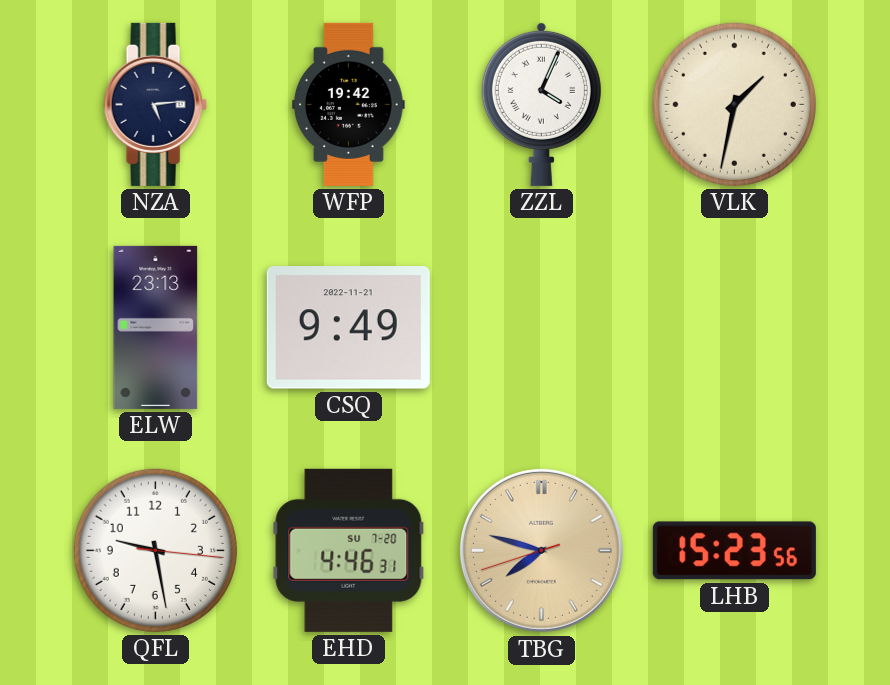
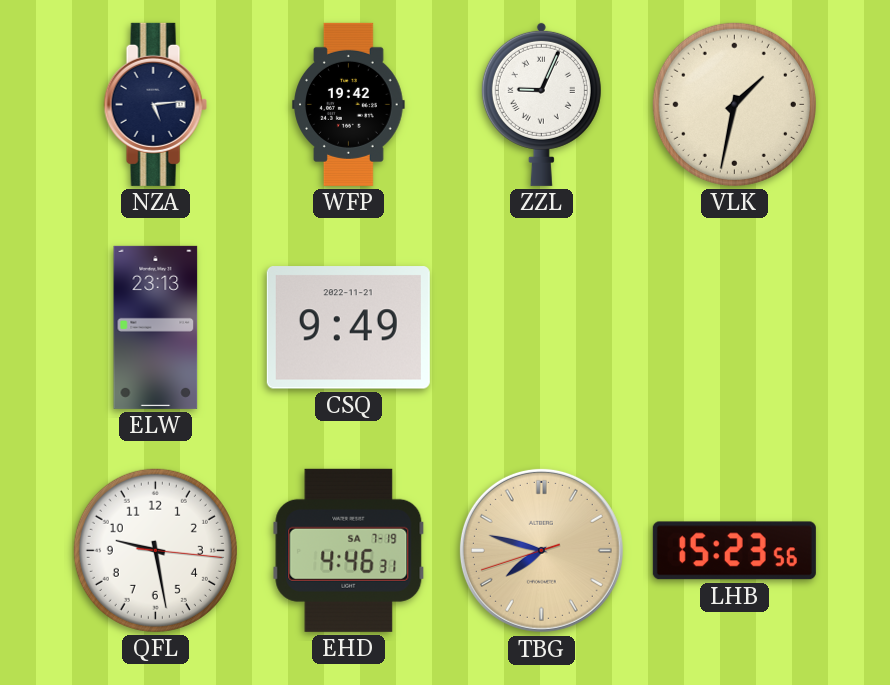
ZZL: 4:04 -> 9:04 (541, 104)
EHD date: SU 7-20 -> SA 7-19 (349, 550)
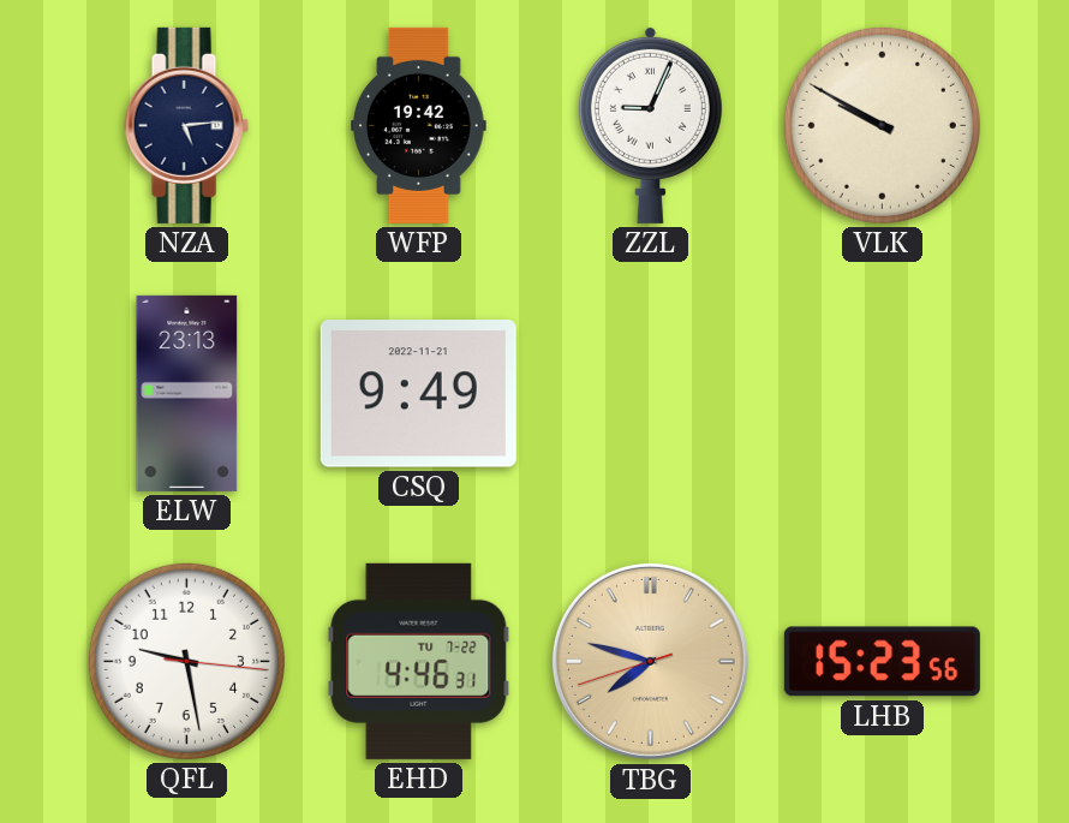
VLK: 1:32 -> 9:50 (882, 125)
EHD date: SA 7-19 -> TU 7-22 (419, 661)
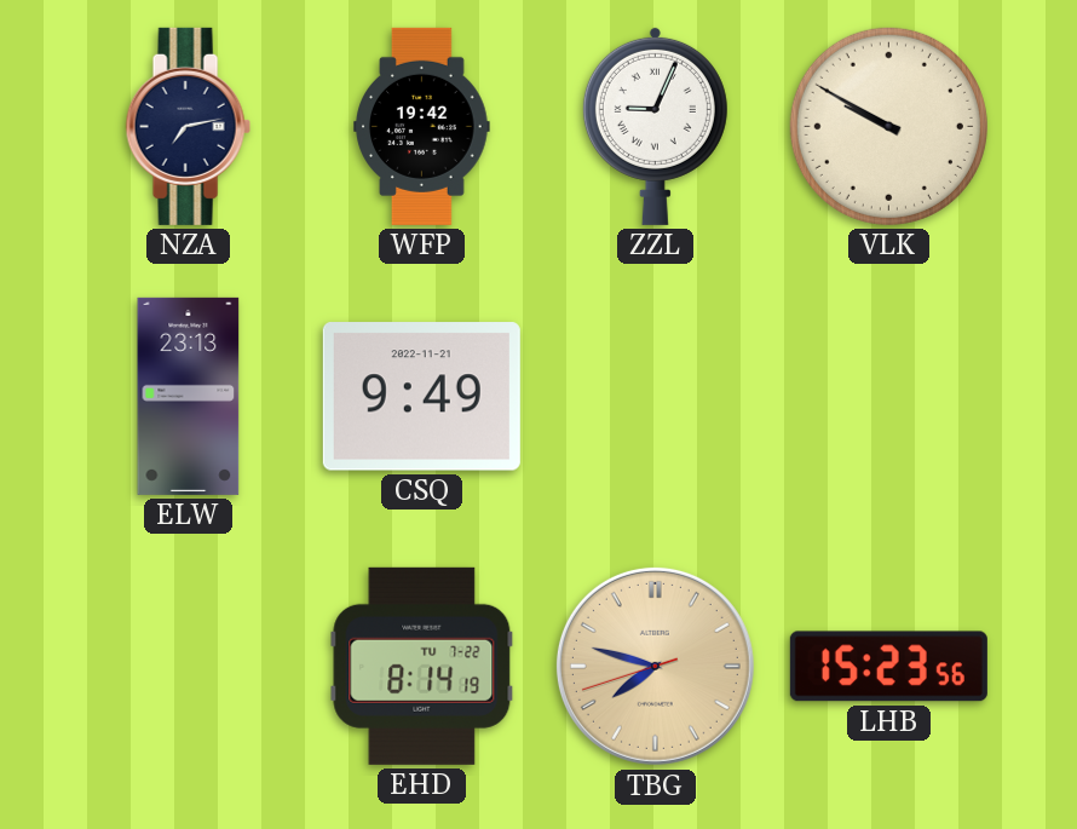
NZA: 5:14 -> 7:13 (188, 126)
QFL: 9:28 -> none (186, 661)
EHD: 4:46 -> 8:14 (422, 666)
